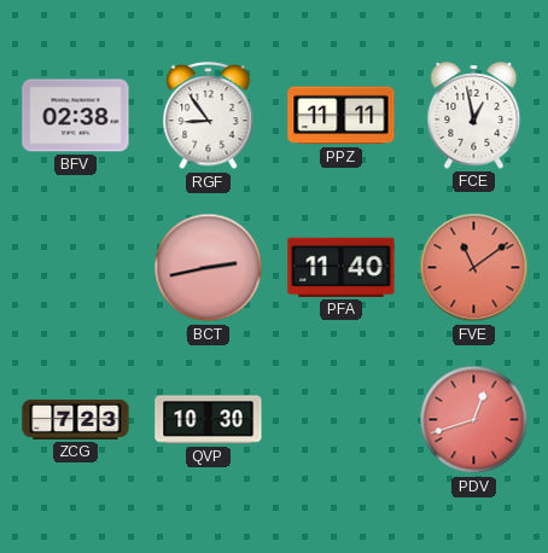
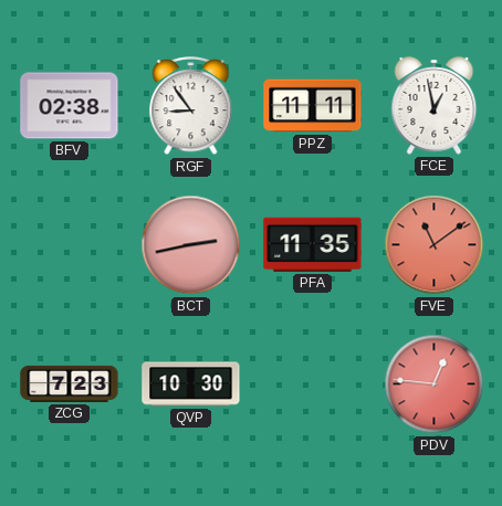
PFA: 11:40 -> 11:35 (313, 244)
PDV: 12:42 -> 12:46 (435, 384)
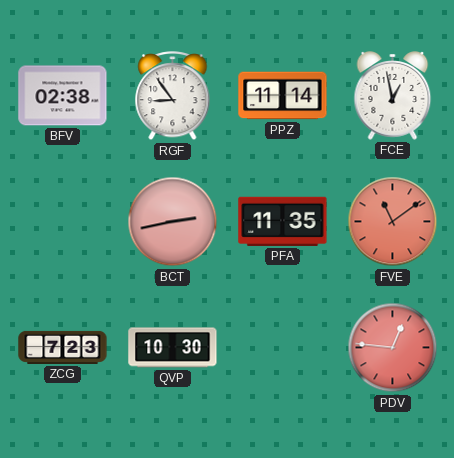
PPZ: 11:11 -> 11:14 (283, 96)
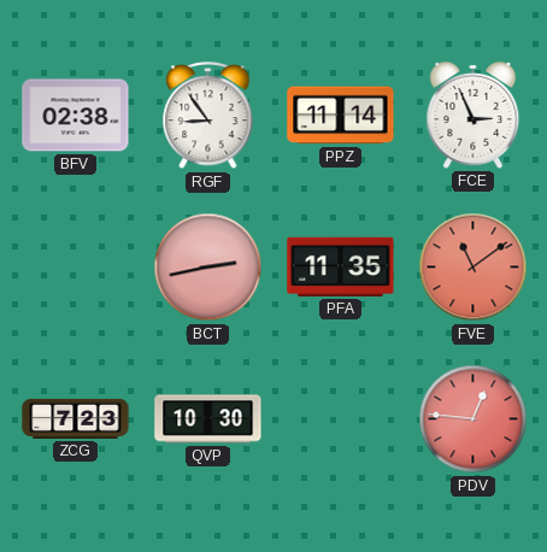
FCE: 12:58 -> 2:56 (474, 116)
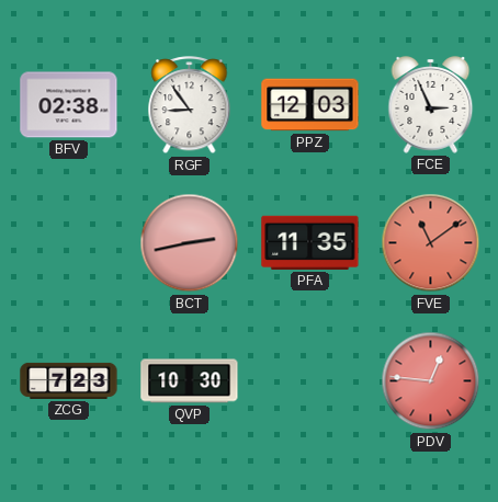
PPZ: 11:14 -> 12:03 (310, 105)
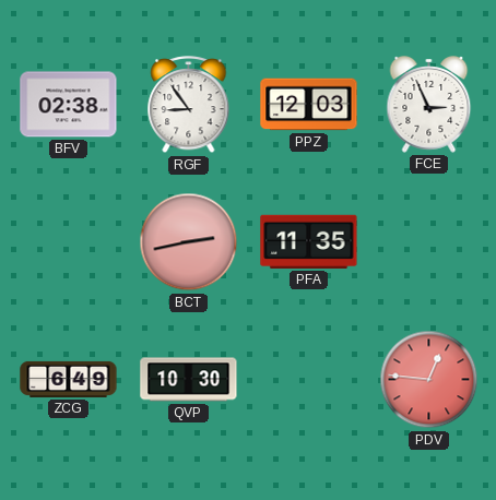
FVE: 11:09 -> none (431, 243)
ZCG: 7:23 -> 6:49 (69, 379)
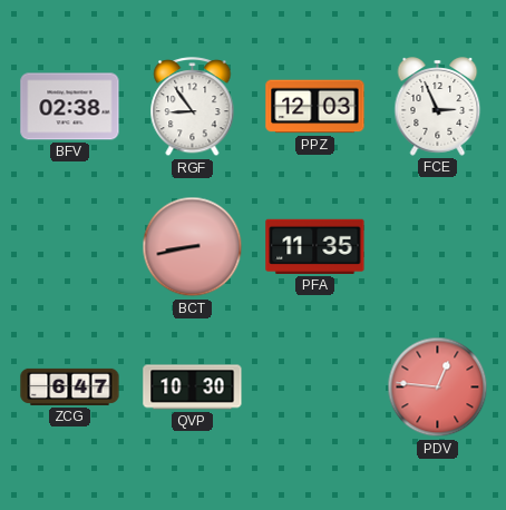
BCT: 2:43 -> 8:43 (193, 247)
ZCG: 6:49 -> 6:47 (70, 386)
